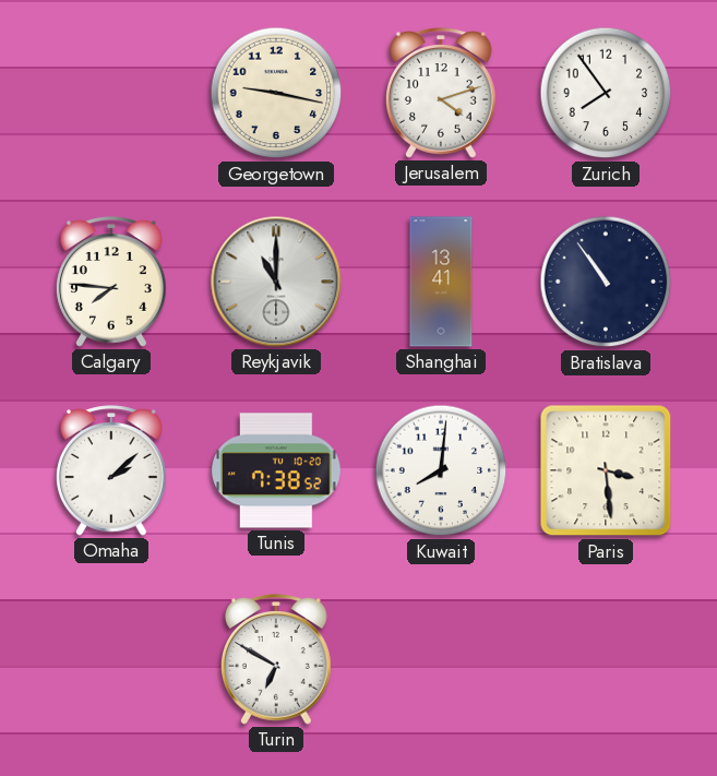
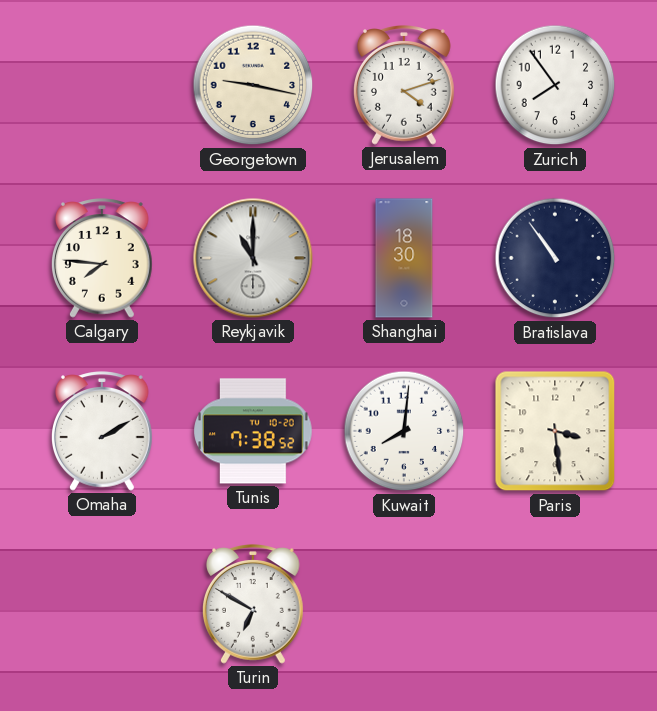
Shanghai: 13:41 -> 18:30 (404, 258)
Omaha: 2:08 -> 2:10 (103, 431)
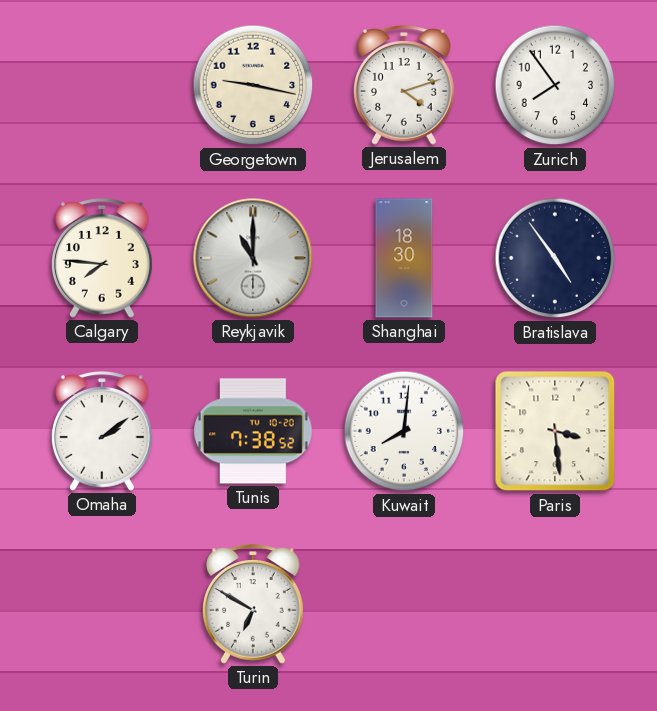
Bratislava: 10:54 -> 4:54 (555, 258)
Omaha: 2:10 -> 2:09 (103, 431)
